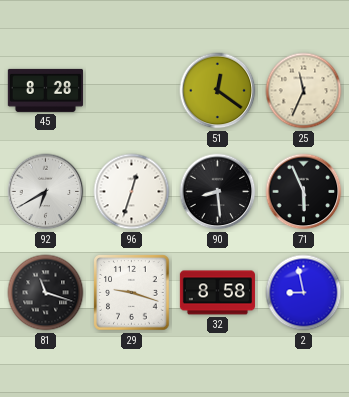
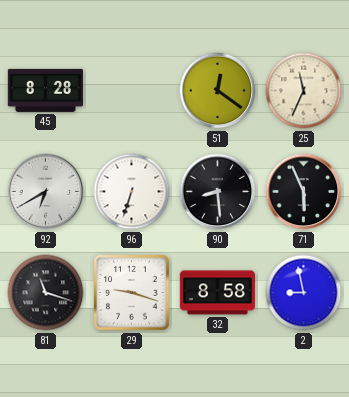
96: 12:33 -> 6:33 (132, 192)
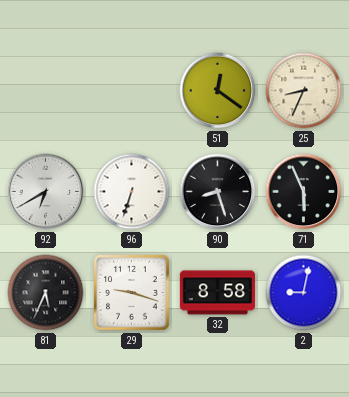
45: 8:28 -> none (45, 90)
25: 11:34 -> 8:34 (304, 91)
90: 8:29 -> 8:27 (218, 192)
81: 11:18 -> 5:34 (46, 293)
2: 8:58 -> 9:02 (304, 293)
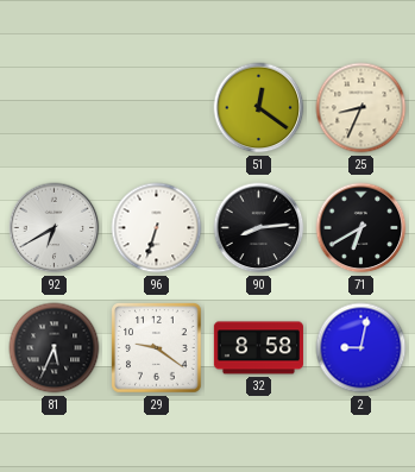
90: 8:27 -> 8:14 (259, 228)
71: 5:56 -> 6:40 (361, 228)
29: 9:18 -> 9:21 (157, 348)
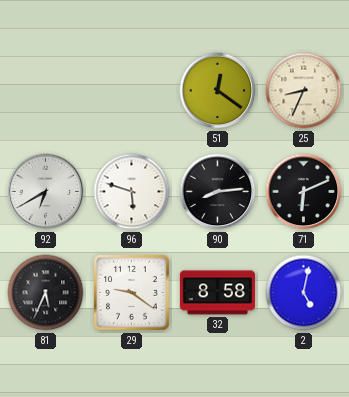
96: 6:33 -> 5:48 (132, 192)
71: 6:40 -> 6:11 (304, 192)
2: 9:02 -> 5:02 (304, 293)
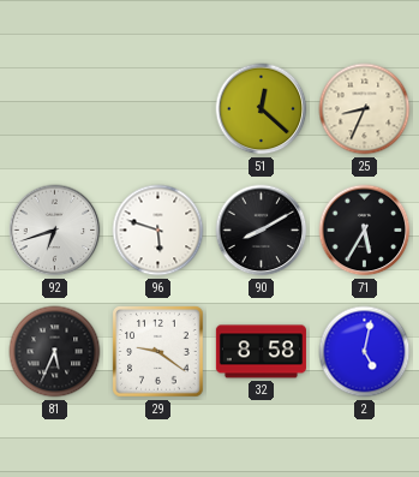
51: 12:21 -> 12:22 (262, 109)
92: 6:40 -> 6:42 (55, 231)
90: 8:14 -> 8:10 (262, 231)
71: 6:11 -> 5:35 (365, 231)
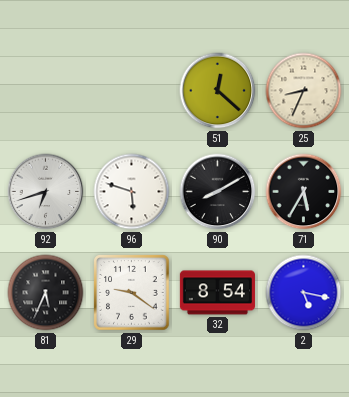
32: 8:58 -> 8:54 (217, 293)
2: 5:02 -> 5:17 (304, 293)
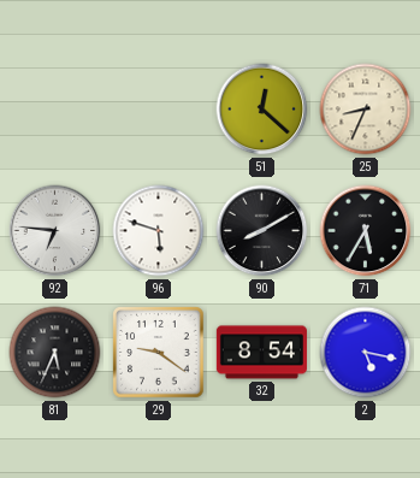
92: 6:42 -> 6:46 (55, 231)
